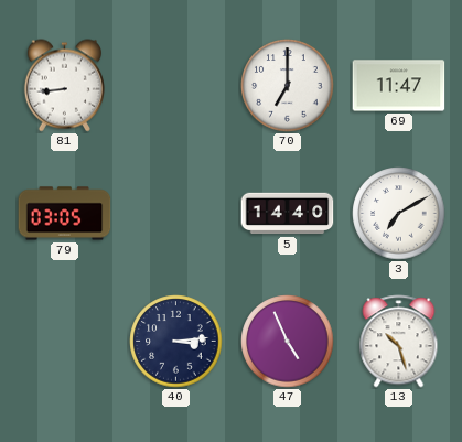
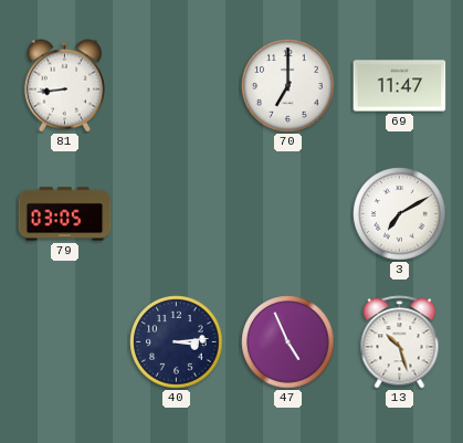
5: 14:40 -> none (288, 214)
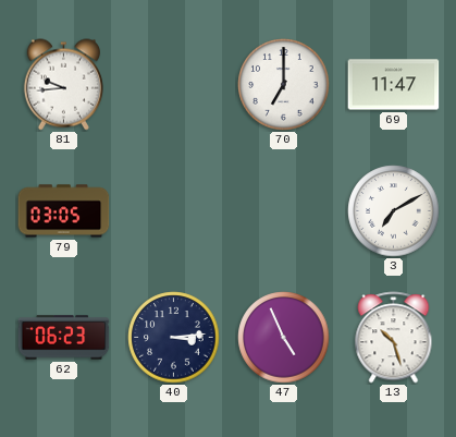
81: 8:44 -> 9:44 (63, 85)
62: none -> 06:23 (64, 338)
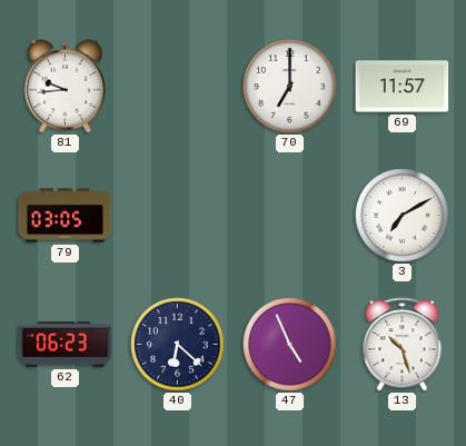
69: 11:47 -> 11:57 (403, 87)
40: 3:14 -> 6:22 (178, 345)
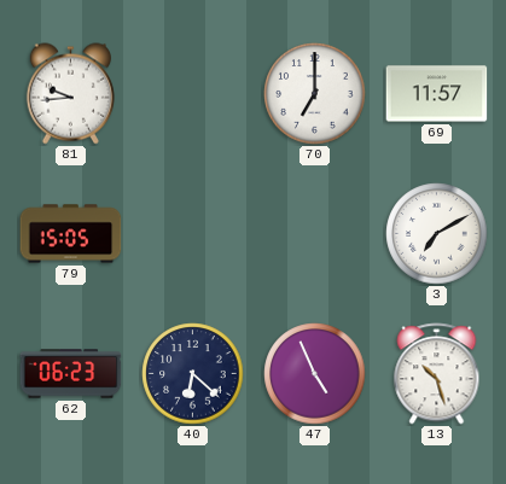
79: 03:05 -> 15:05 (71, 234)
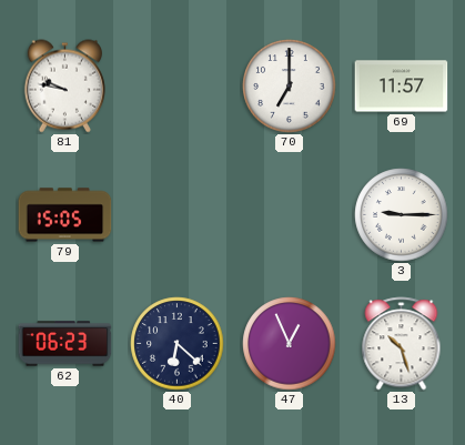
81: 9:44 -> 9:47 (64, 87)
3: 7:10 -> 9:15 (402, 215)
47: 4:56 -> 12:56 (290, 344)
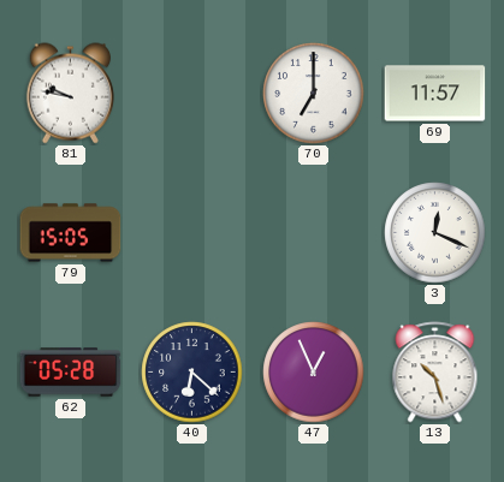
3: 9:15 -> 12:19 (435, 233)
62: 06:23 -> 05:28 (71, 373)
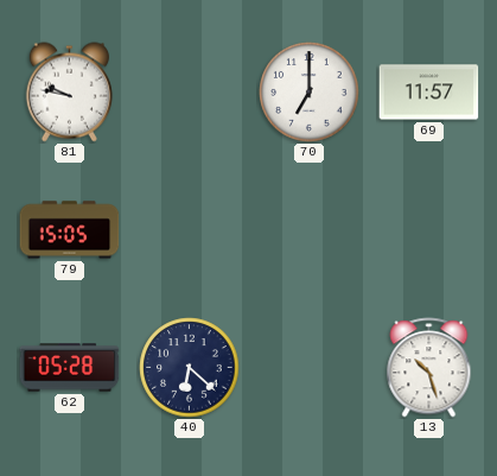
3: 12:19 -> none (435, 233)
47: 12:56 -> none (314, 373)
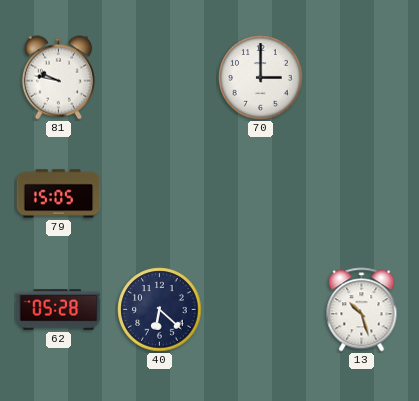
70: 7:00 -> 3:00 (261, 78)
69: 11:57 -> none (429, 93)
